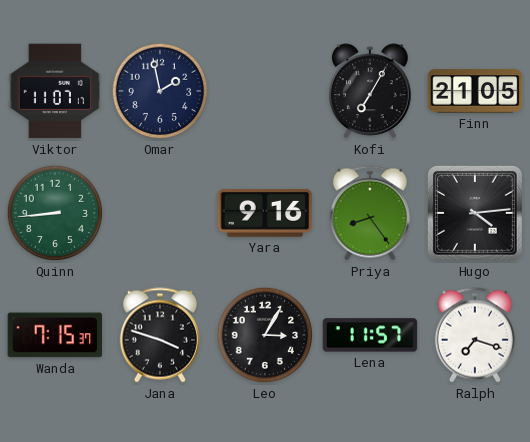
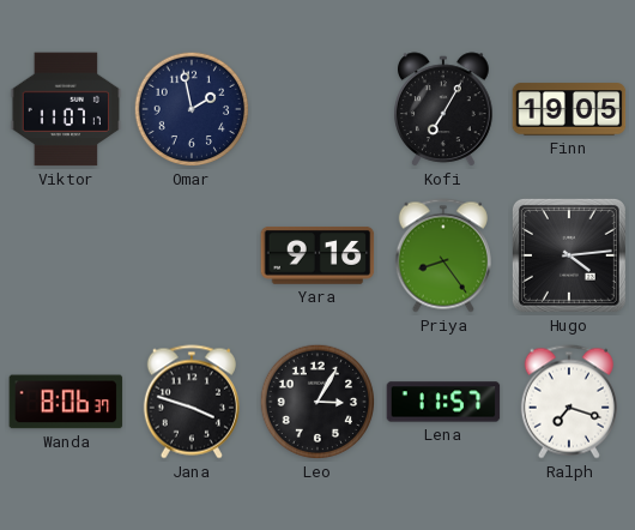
Finn: 21:05 -> 19:05 (569, 109)
Quinn: 8:44 -> none (55, 213)
Wanda: 7:15 -> 8:06 (66, 402)
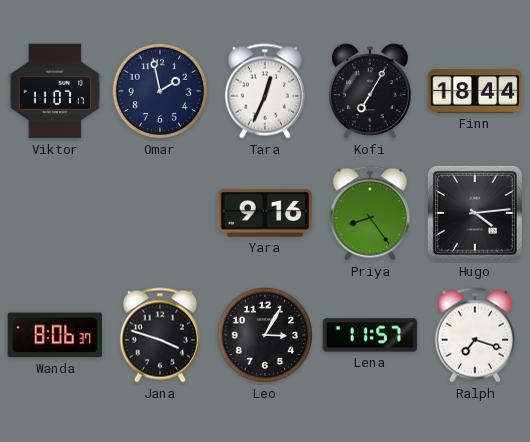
Tara: none -> 12:34 (265, 91)
Finn: 19:05 -> 18:44 (475, 91)
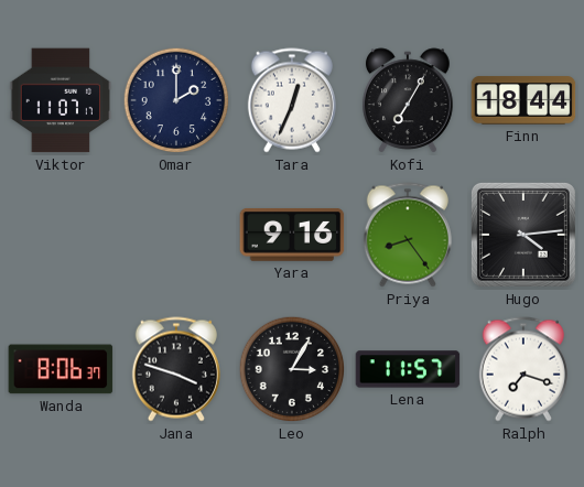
Omar: 1:58 -> 2:00 (176, 100)
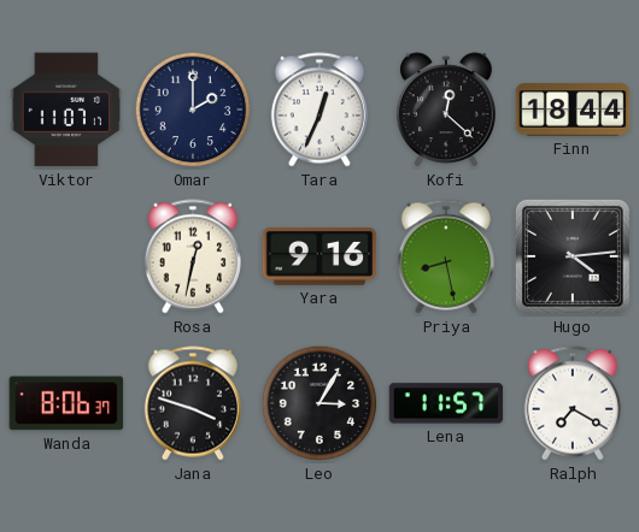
Kofi: 7:05 -> 12:22 (447, 110)
Rosa: none -> 12:32 (193, 256)
Priya: 8:24 -> 8:28 (446, 256)
Ralph: 7:18 -> 7:20 (573, 403)
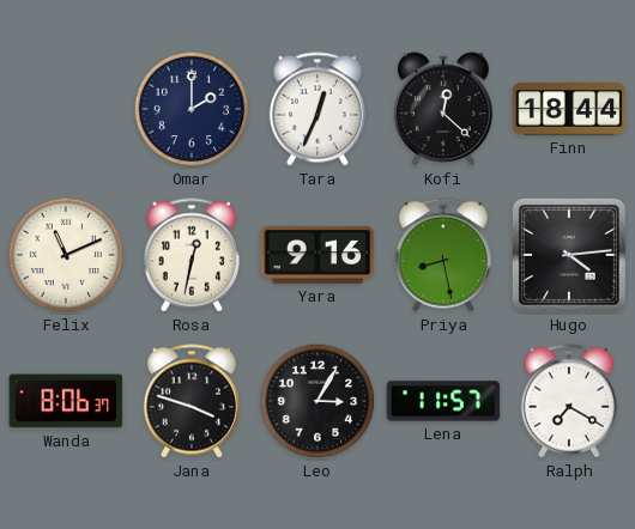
Viktor: 11:07 -> none (66, 110)
Felix: none -> 11:11 (66, 255)
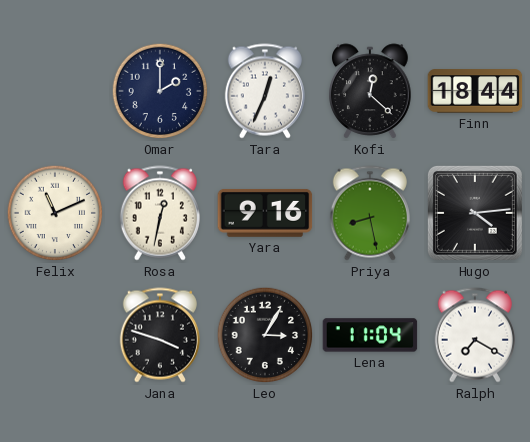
Wanda: 8:06 -> none (66, 401)
Lena: 11:57 -> 11:04 (370, 335)
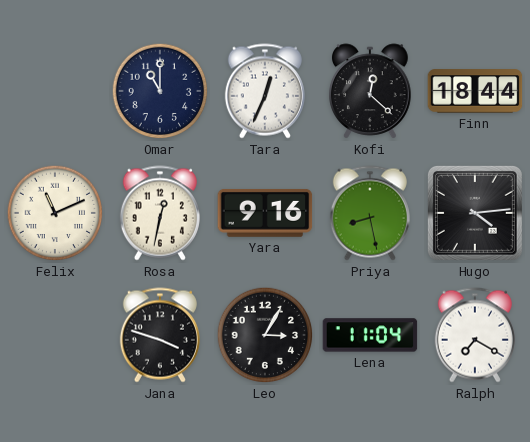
Omar: 2:00 -> 11:00 (160, 91)
